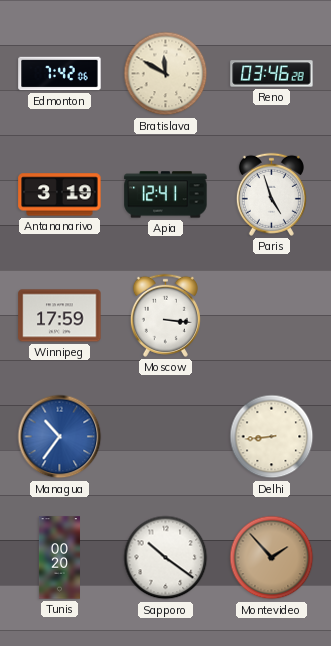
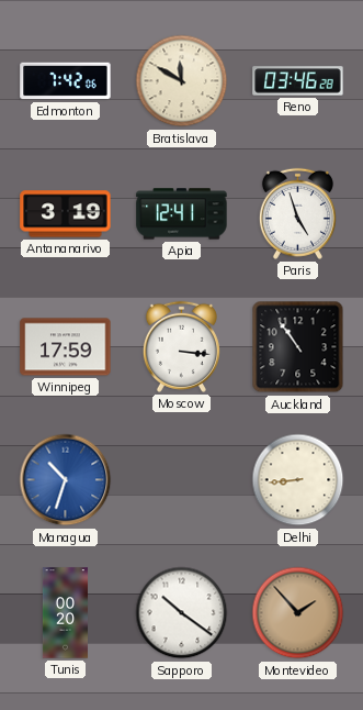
Auckland: none -> 10:54 (298, 347)
Managua: 10:36 -> 10:33 (66, 480)
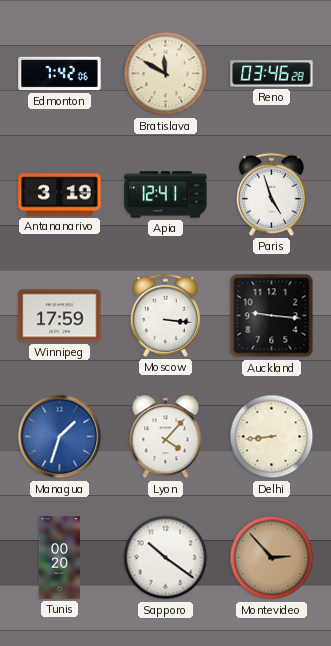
Auckland: 10:54 -> 9:16 (272, 316)
Managua: 10:33 -> 1:33 (60, 437)
Lyon: none -> 4:07 (166, 437)
Montevideo: 1:53 -> 2:53 (272, 558)
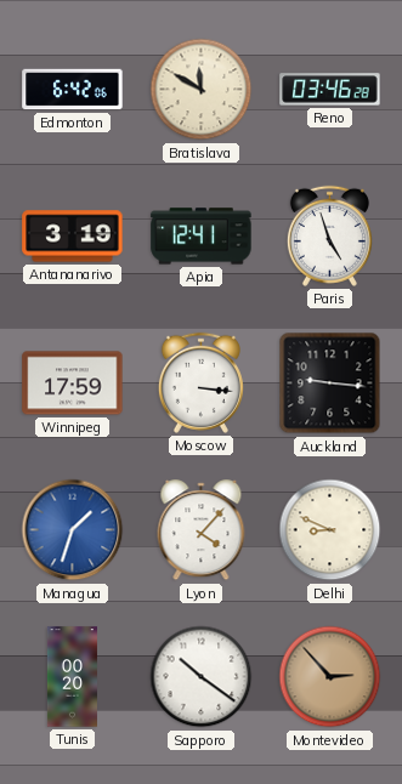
Edmonton: 7:42 -> 6:42 (73, 90)
Delhi: 8:44 -> 8:49 (330, 530)
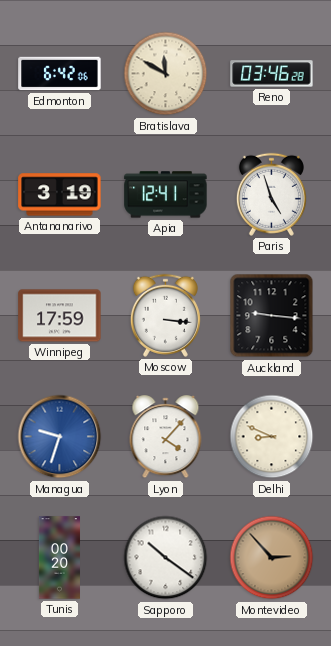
Managua: 1:33 -> 9:33 (60, 437)
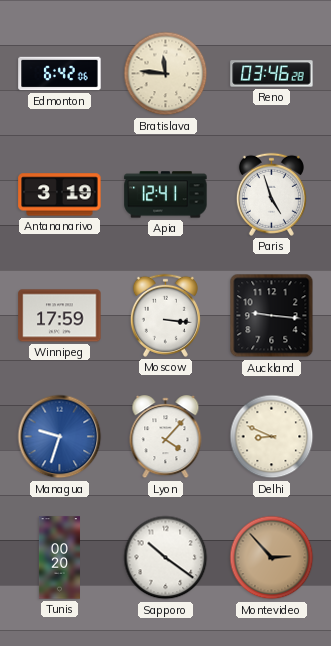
Bratislava: 11:50 -> 11:46 (166, 74)
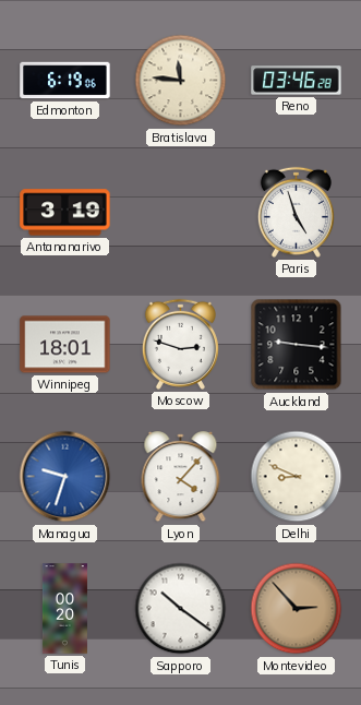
Edmonton: 6:42 -> 6:19 (65, 81)
Apia: 12:41 -> none (166, 195)
Winnipeg: 17:59 -> 18:01 (65, 345)
Moscow: 3:16 -> 2:48 (180, 344)
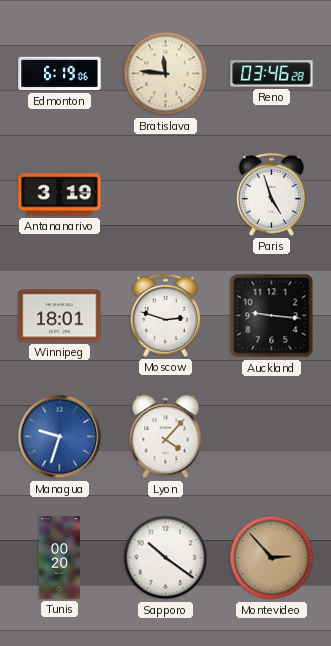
Delhi: 8:49 -> none (297, 477)
